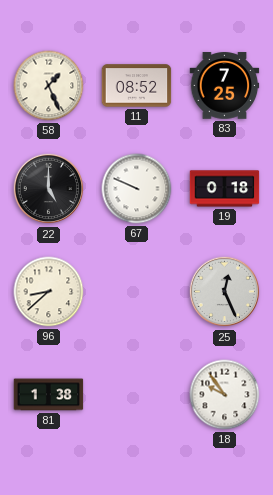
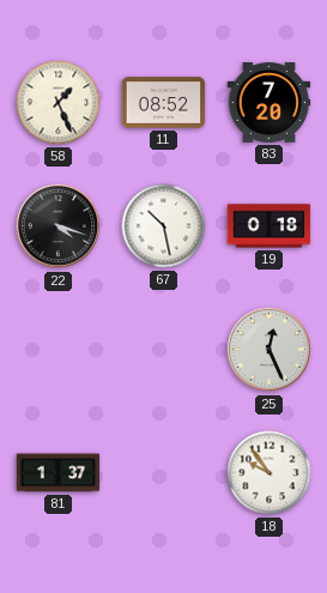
83: 7:25 -> 7:20 (270, 103)
22: 5:00 -> 4:18 (59, 226)
67: 9:49 -> 10:28 (164, 226)
96: 8:38 -> none (49, 292)
81: 1:38 -> 1:37 (59, 473)
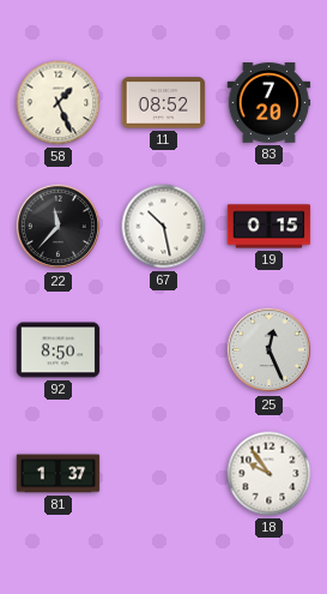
22: 4:18 -> 11:37 (59, 227)
19: 0:18 -> 0:15 (270, 227)
92: none -> 8:50 (59, 350)
